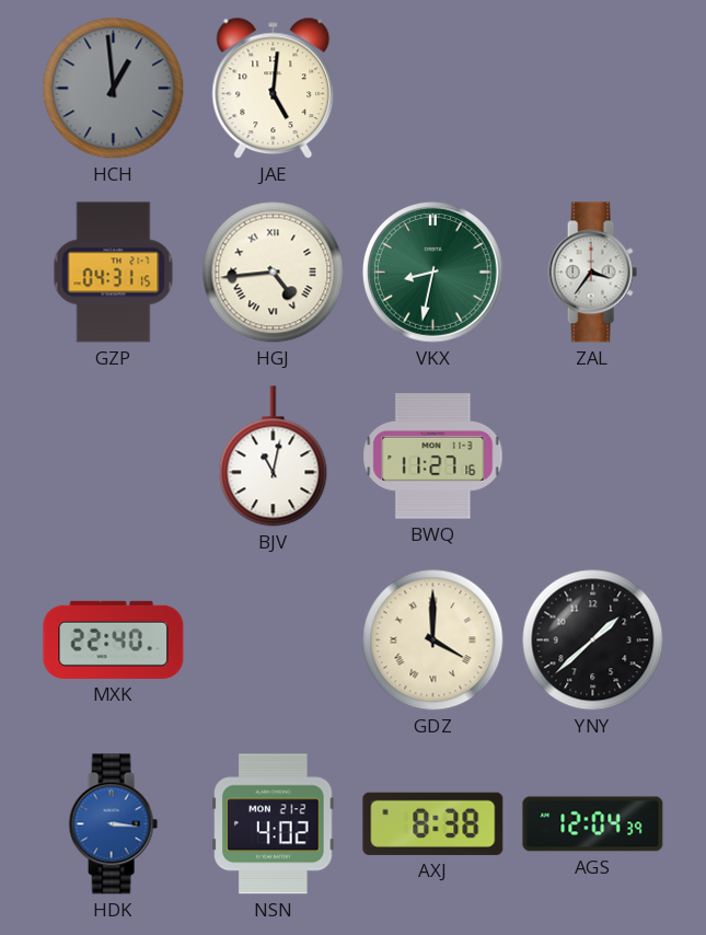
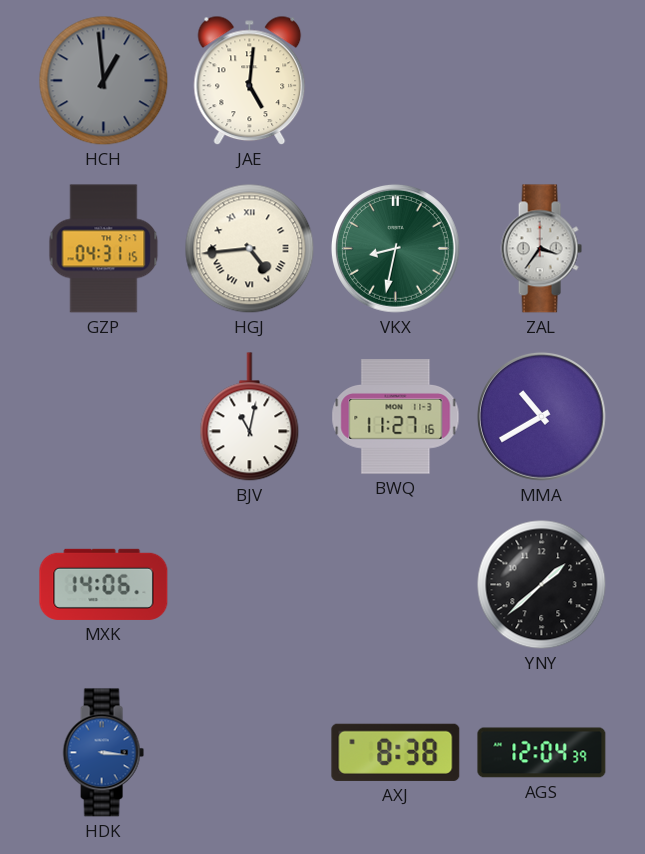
MMA: none -> 10:40 (541, 416)
MXK: 22:40 -> 14:06 (104, 584)
GDZ: 4:00 -> none (433, 640)
NSN: 4:02 -> none (274, 824)
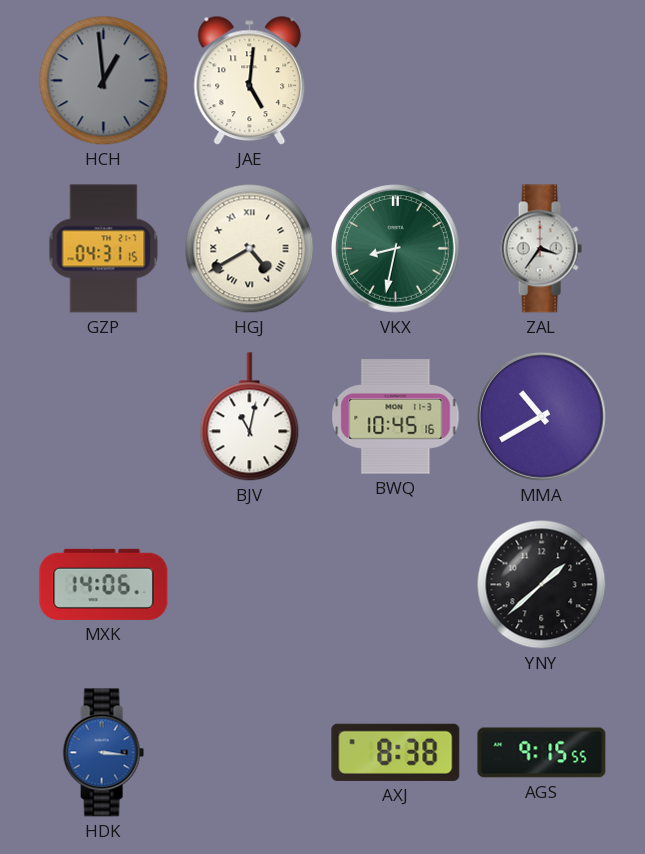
HGJ: 4:44 -> 4:40 (250, 249)
BWQ: 11:27 -> 10:45 (396, 417)
AGS: 12:04 -> 9:15 (542, 753)
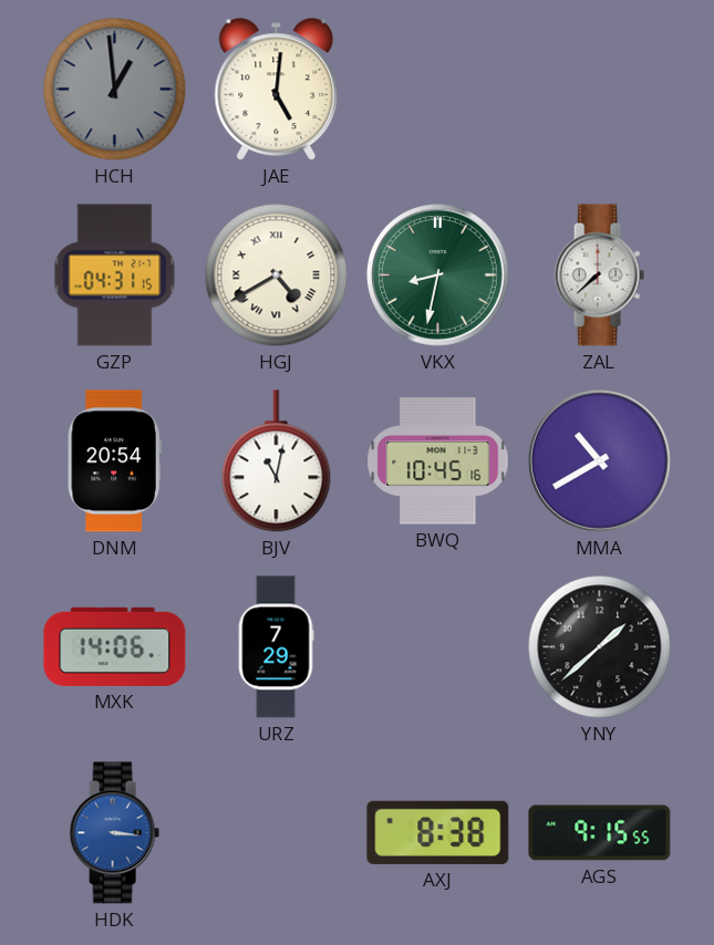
ZAL: 3:36 -> 7:38 (599, 276)
DNM: none -> 20:54 (114, 461)
URZ: none -> 7:29 (276, 647)
